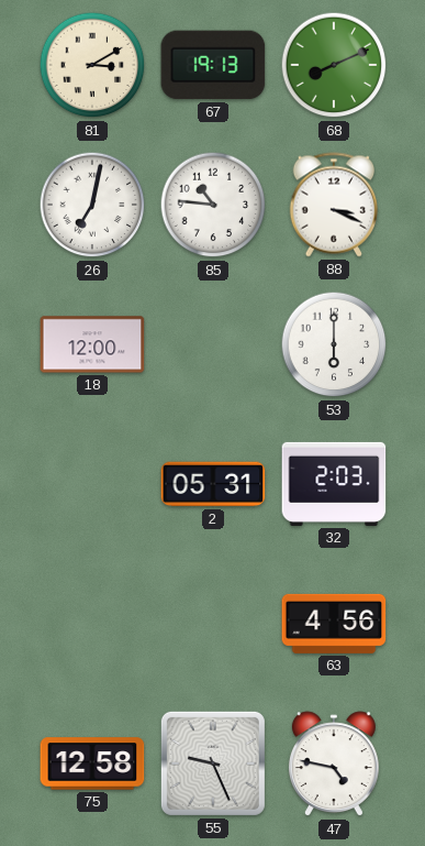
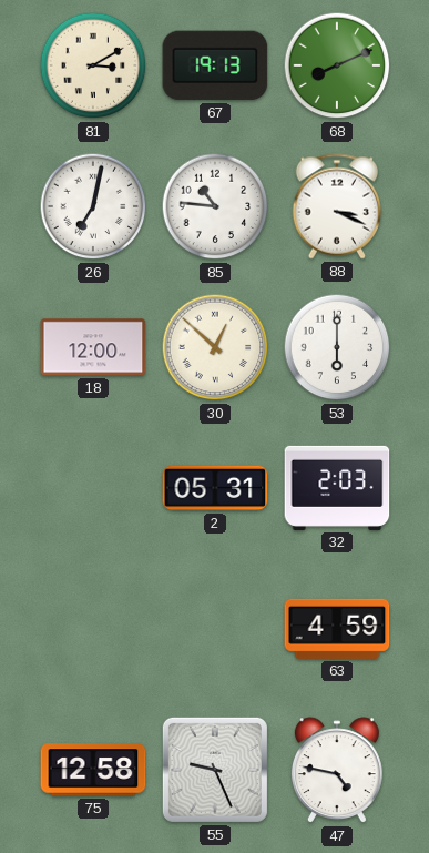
30: none -> 12:52 (215, 347)
63: 4:56 -> 4:59 (337, 629)
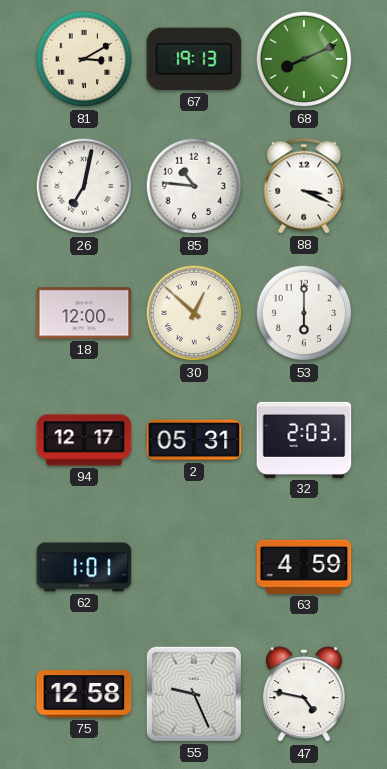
94: none -> 12:17 (84, 440)
62: none -> 1:01 (84, 567)
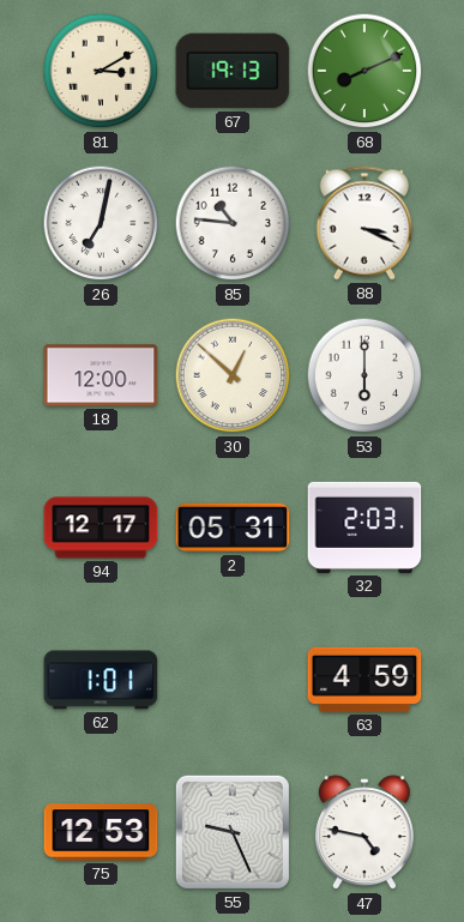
75: 12:58 -> 12:53 (101, 832)
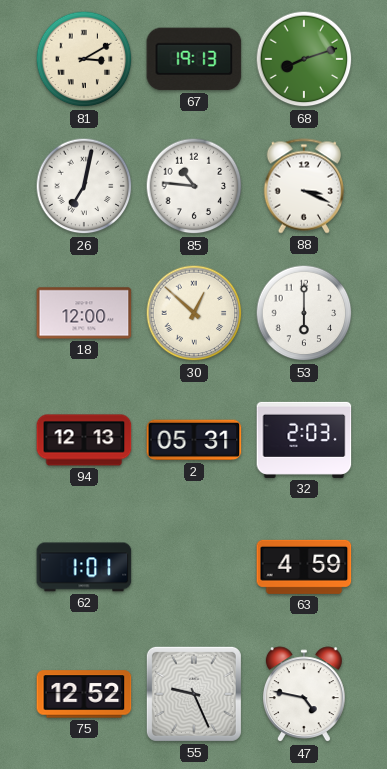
68: 8:11 -> 8:12 (304, 59)
94: 12:17 -> 12:13 (84, 440)
75: 12:53 -> 12:52 (84, 694)
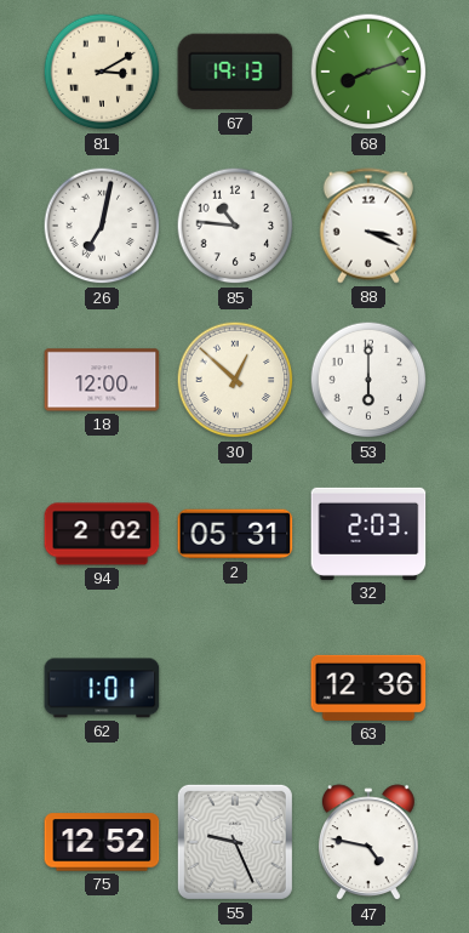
94: 12:13 -> 2:02 (102, 534)
63: 4:59 -> 12:36 (368, 688)
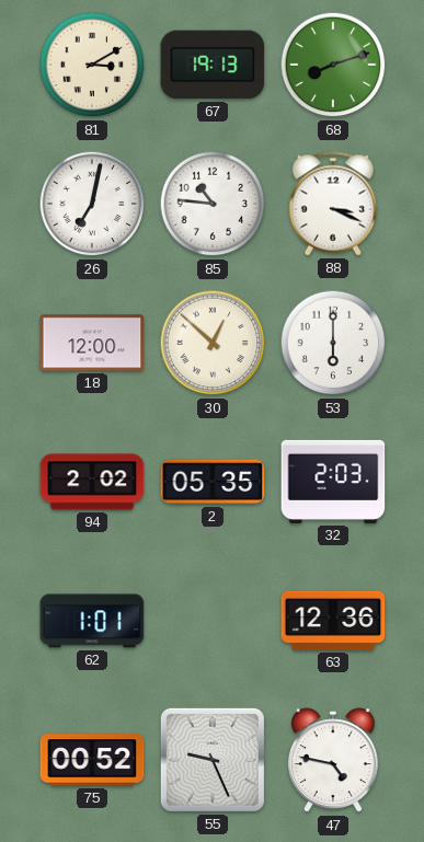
2: 05:31 -> 05:35 (213, 482)
75: 12:52 -> 00:52 (92, 760)
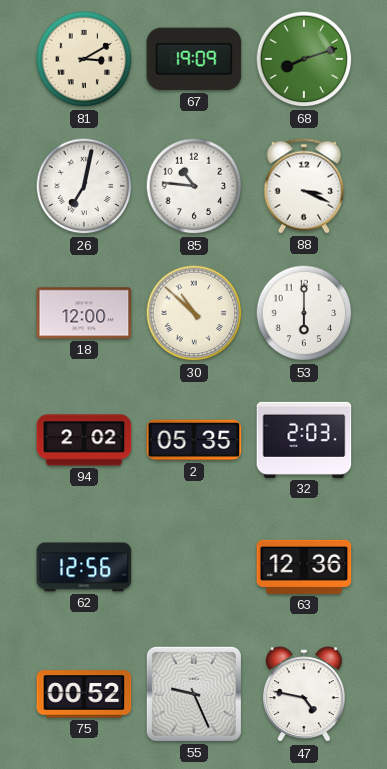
67: 19:13 -> 19:09 (194, 59)
30: 12:52 -> 10:52 (194, 313)
62: 1:01 -> 12:56 (84, 567)
